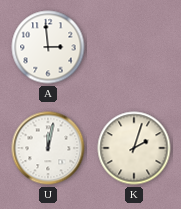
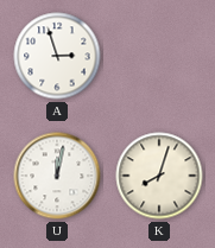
A: 2:59 -> 2:57 (57, 56)
K: 2:03 -> 8:03 (159, 176)
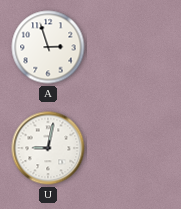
U: 12:02 -> 9:02 (48, 148)
K: 8:03 -> none (159, 176)
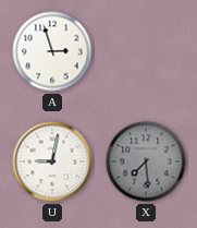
X: none -> 7:29 (146, 161)
